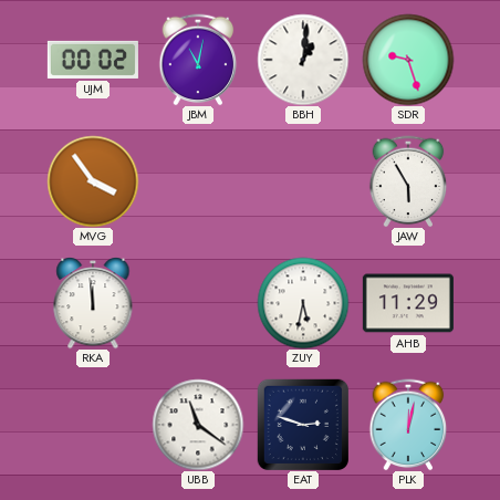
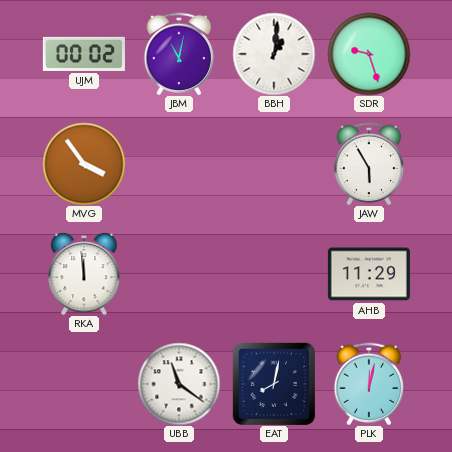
ZUY: 5:32 -> none (303, 303)
EAT: 2:48 -> 8:02 (273, 383)
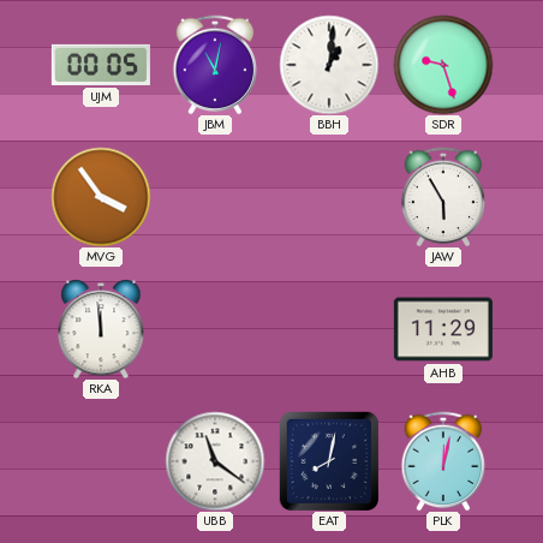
UJM: 00:02 -> 00:05 (101, 65)
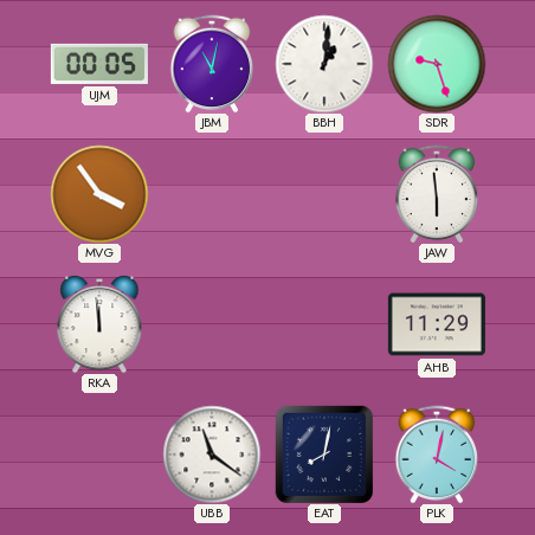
JAW: 5:55 -> 5:59 (437, 194)
PLK: 12:02 -> 4:02 (437, 455)
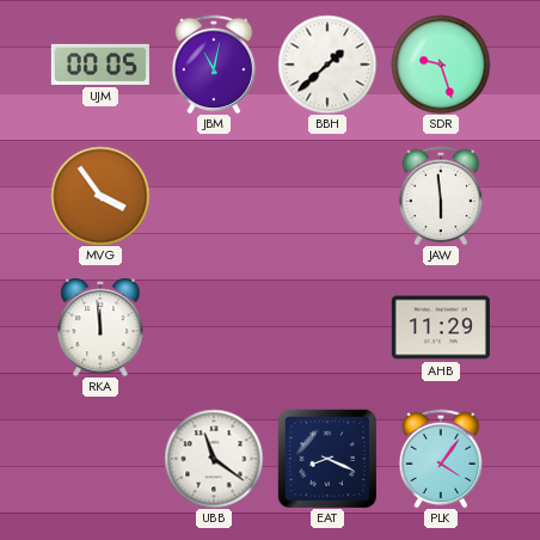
BBH: 1:01 -> 1:38 (327, 65)
EAT: 8:02 -> 8:19 (326, 458)
PLK: 4:02 -> 4:06 (441, 459)
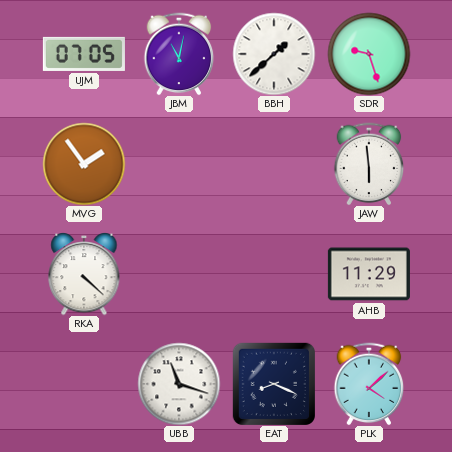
UJM: 00:05 -> 07:05 (84, 54)
MVG: 3:54 -> 1:54 (84, 164)
RKA: 11:59 -> 4:22 (84, 274)
UBB: 11:21 -> 11:18 (179, 384)
PLK: 4:06 -> 4:08 (369, 384)
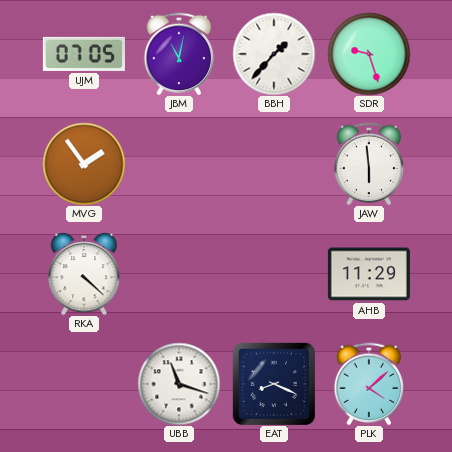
BBH: 1:38 -> 1:37 (274, 54)
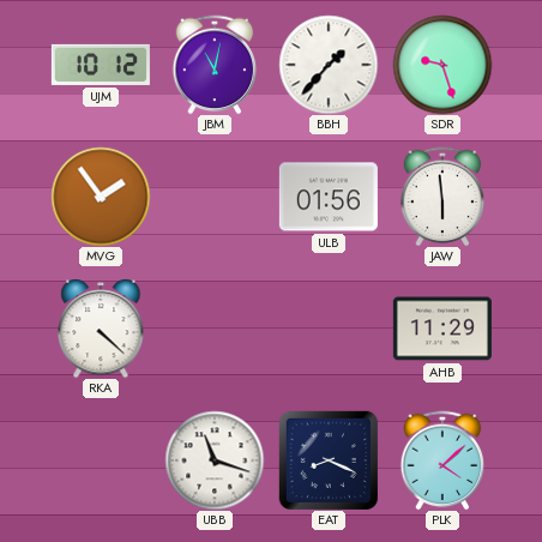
UJM: 07:05 -> 10:12 (101, 65)
ULB: none -> 01:56 (329, 197)
